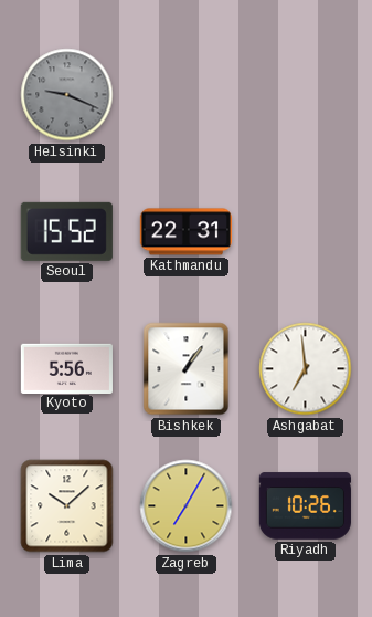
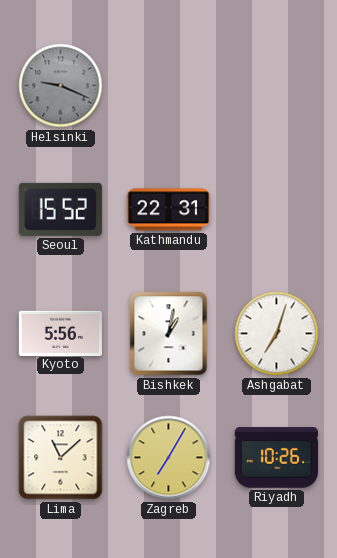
Bishkek: 1:06 -> 1:02 (169, 334)
Ashgabat: 6:59 -> 7:03 (277, 334)
Lima: 10:08 -> 11:08 (61, 458)
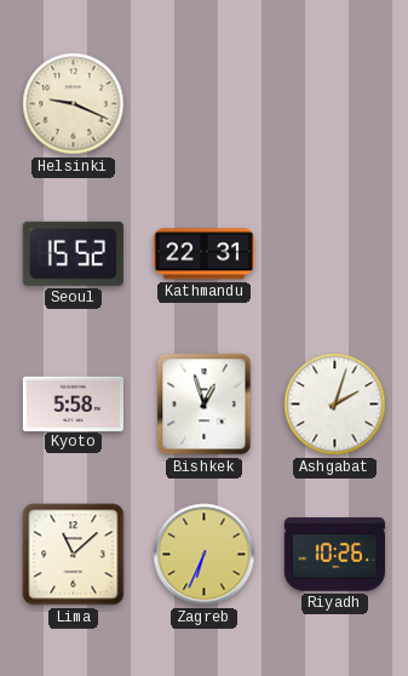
Helsinki dial: grey -> cream (74, 104)
Kyoto: 5:56 -> 5:58 (73, 403)
Bishkek: 1:02 -> 12:57 (205, 405)
Ashgabat: 7:03 -> 2:03 (335, 405)
Zagreb: 7:05 -> 6:34 (205, 555)
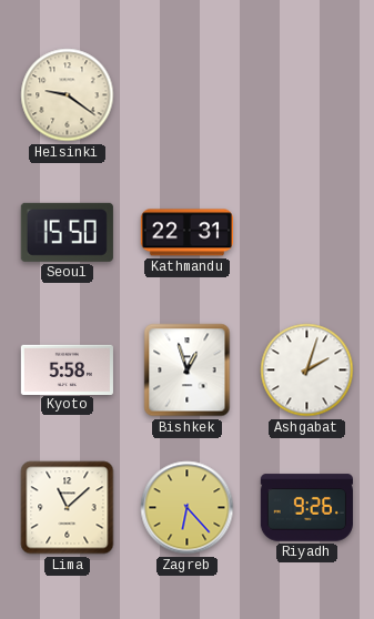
Helsinki: 9:19 -> 9:21 (68, 95)
Seoul: 15:52 -> 15:50 (67, 232)
Zagreb: 6:34 -> 6:23 (188, 508)
Riyadh: 10:26 -> 9:26 (306, 508)
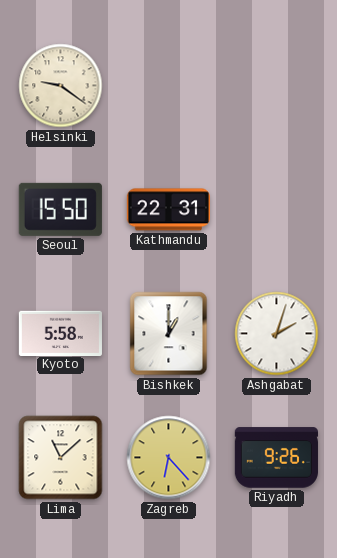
Bishkek: 12:57 -> 1:00 (169, 334)
